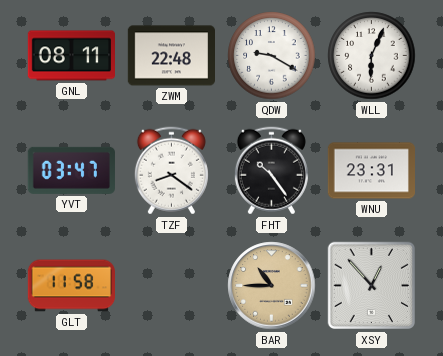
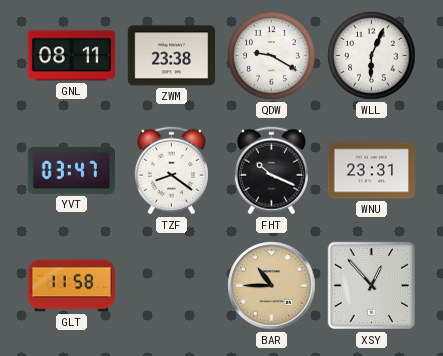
ZWM: 22:48 -> 23:38 (171, 56)
FHT: 10:24 -> 10:19 (271, 171)
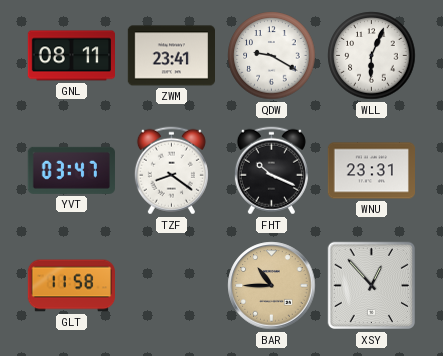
ZWM: 23:38 -> 23:41 (171, 56)
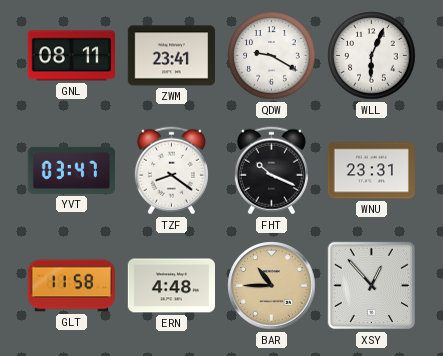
ERN: none -> 4:48 (171, 286)
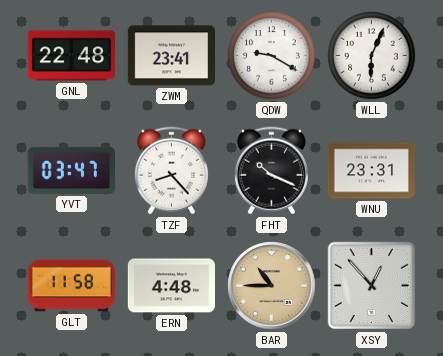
GNL: 08:11 -> 22:48 (71, 56)
TZF: 8:21 -> 8:23 (171, 171)
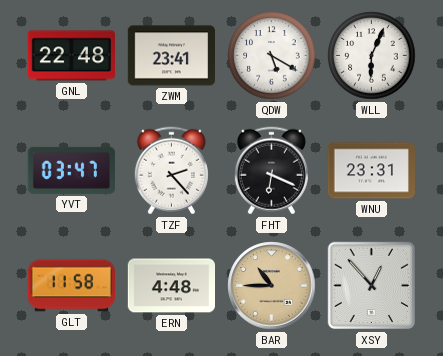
QDW: 9:20 -> 5:20 (272, 56)
TZF: 8:23 -> 2:23 (171, 171)
FHT: 10:19 -> 6:19 (271, 171)
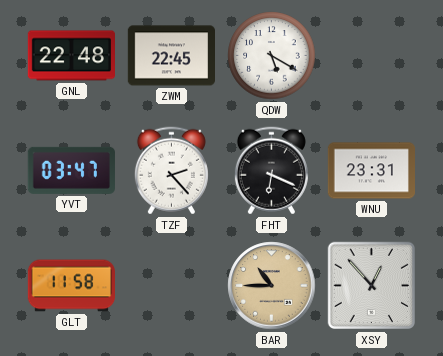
ZWM: 23:41 -> 22:45 (171, 56)
WLL: 6:04 -> none (372, 56)
ERN: 4:48 -> none (171, 286)
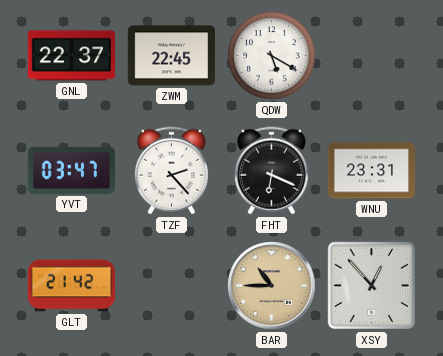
GNL: 22:48 -> 22:37 (71, 56)
GLT: 11:58 -> 21:42 (72, 286)
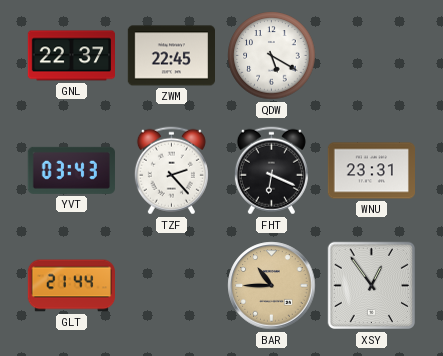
YVT: 03:47 -> 03:43 (71, 170)
GLT: 21:42 -> 21:44 (72, 286)
XSY: 12:53 -> 12:54 (372, 286)
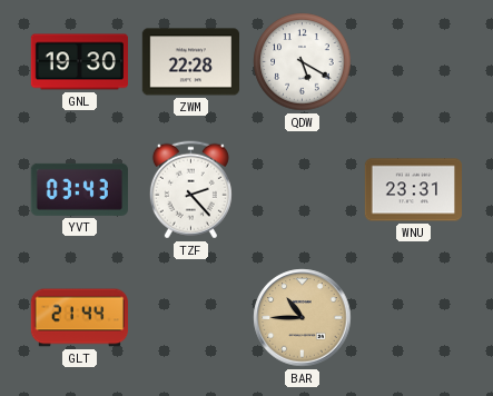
GNL: 22:37 -> 19:30 (79, 62)
ZWM: 22:45 -> 22:28 (190, 62)
FHT: 6:19 -> none (271, 171)
XSY: 12:54 -> none (372, 286)
